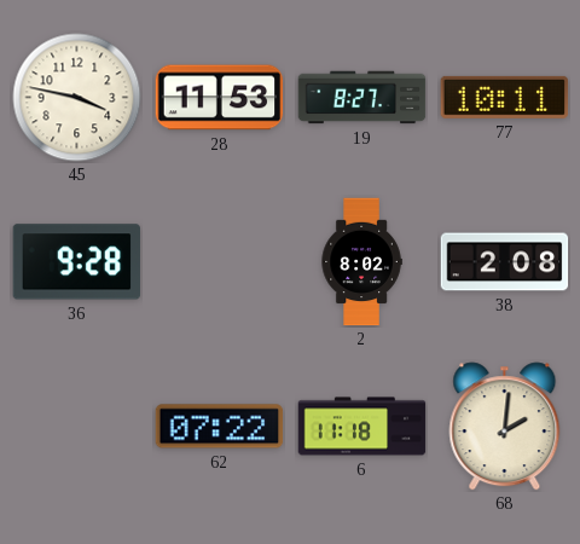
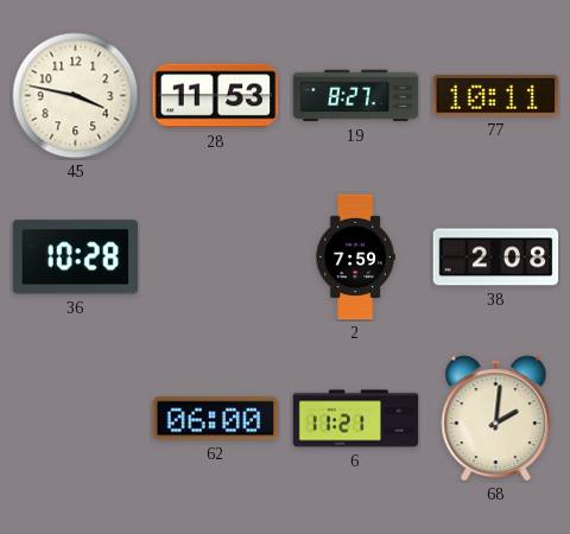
36: 9:28 -> 10:28 (75, 258)
2: 8:02 -> 7:59 (355, 258)
62: 07:22 -> 06:00 (216, 419)
6: 11:18 -> 11:21 (356, 419)
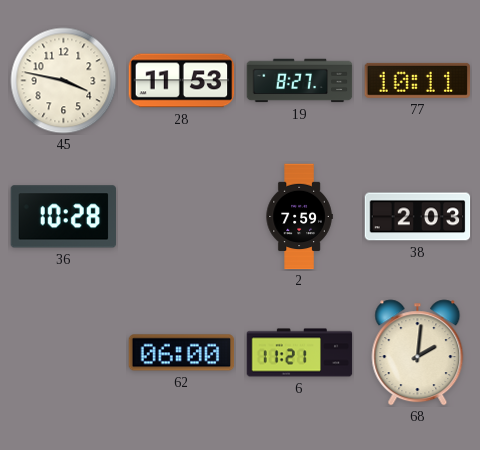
38: 2:08 -> 2:03 (418, 217)
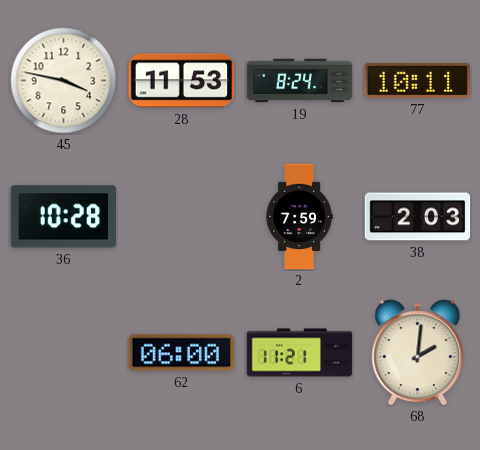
19: 8:27 -> 8:24 (300, 81)
